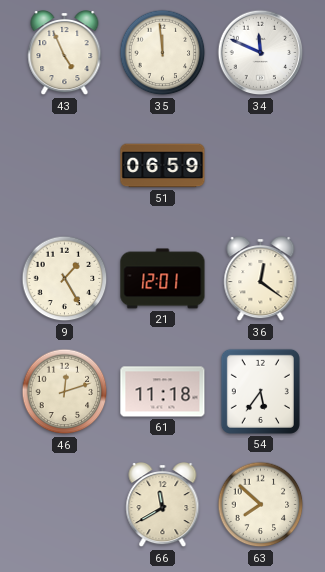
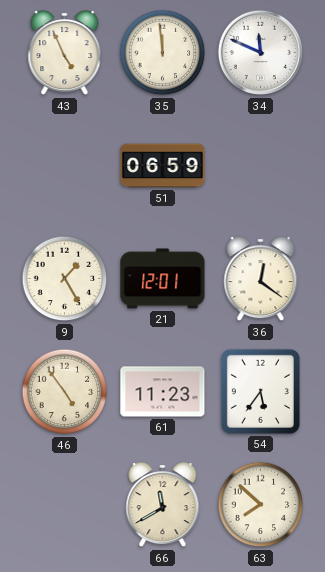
46: 12:12 -> 4:54 (65, 392)
61: 11:18 -> 11:23 (163, 392)
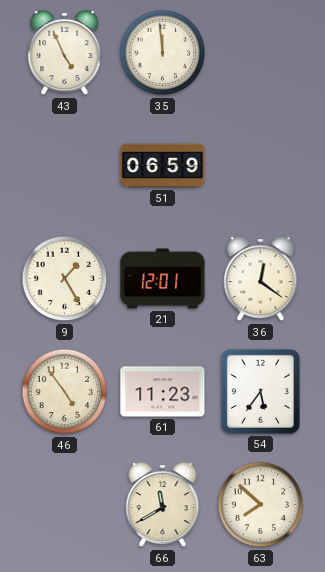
34: 11:49 -> none (261, 53)
